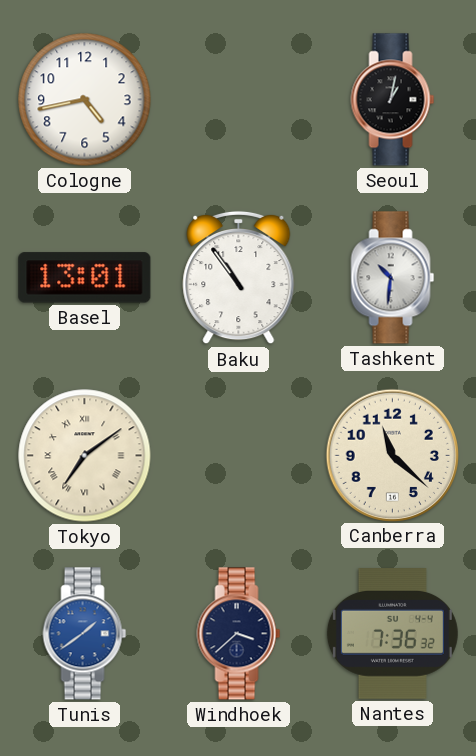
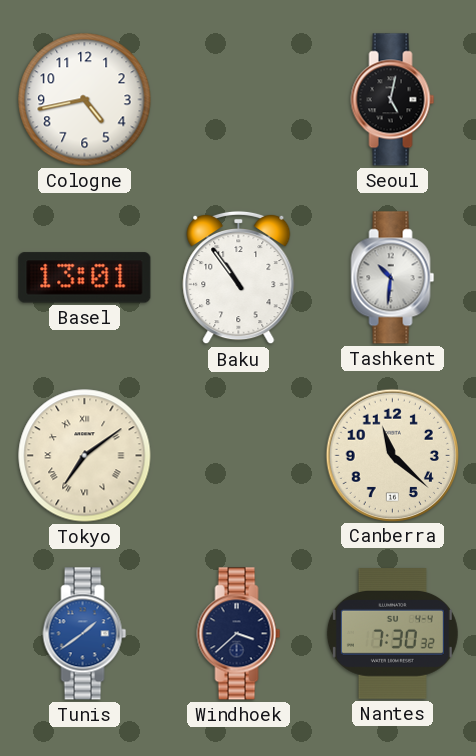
Seoul: 1:02 -> 5:02 (393, 100)
Nantes: 7:36 -> 7:30 (392, 634)
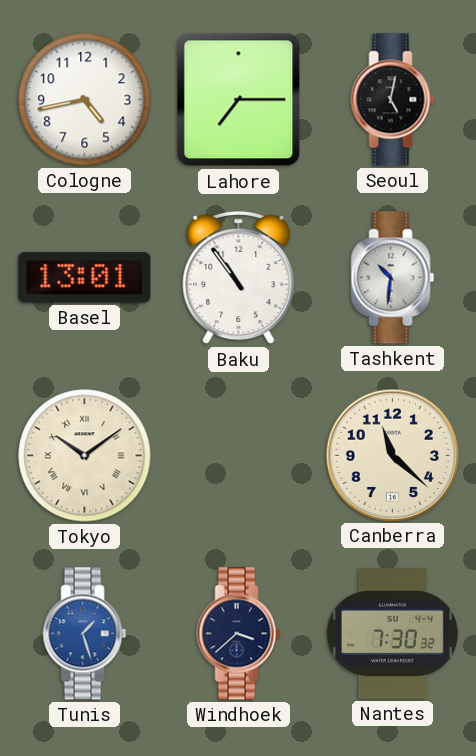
Lahore: none -> 7:15 (239, 100)
Tokyo: 7:09 -> 10:09 (85, 456)
Tunis: 1:39 -> 1:27 (85, 634)
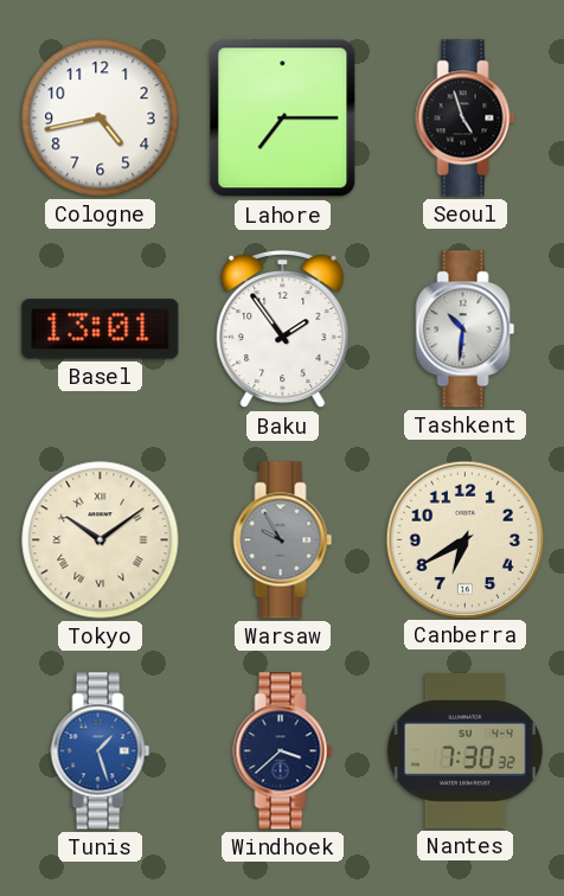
Seoul: 5:02 -> 4:57 (466, 119)
Baku: 10:54 -> 1:54 (283, 329)
Warsaw: none -> 9:55 (283, 540)
Canberra: 11:22 -> 6:40 (464, 539)
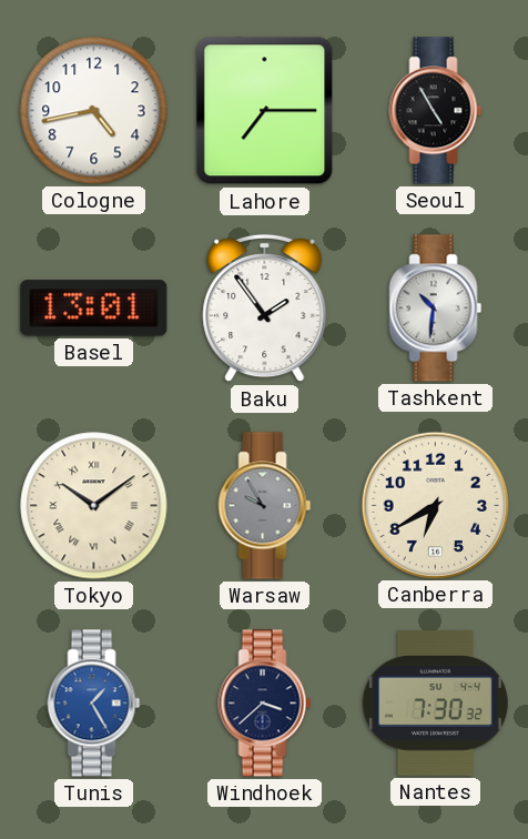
Seoul: 4:57 -> 4:55 (436, 111)
Tunis: 1:27 -> 1:25 (94, 704)
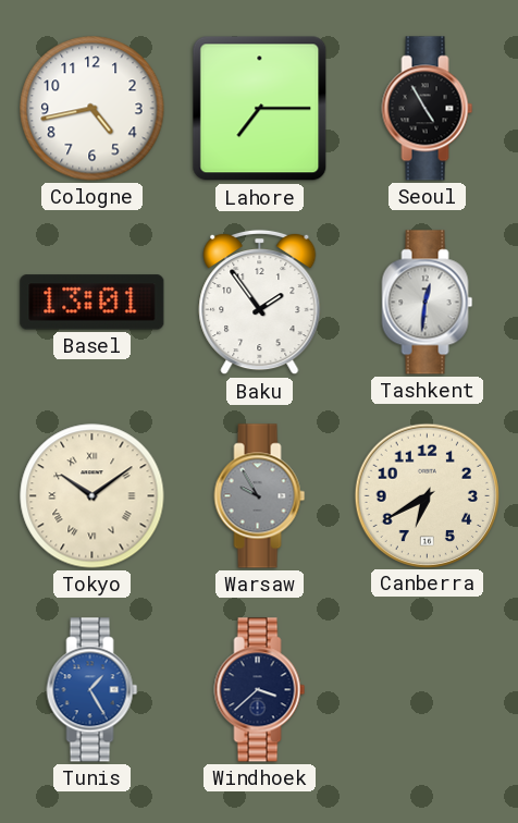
Tashkent: 10:31 -> 12:31 (428, 303)
Nantes: 7:30 -> none (435, 704)
